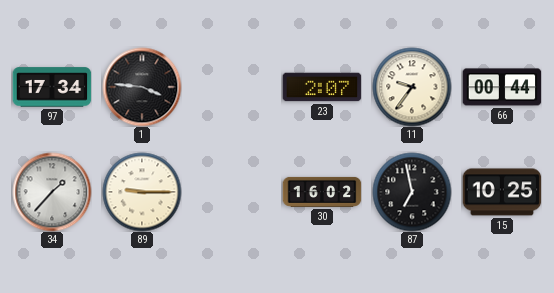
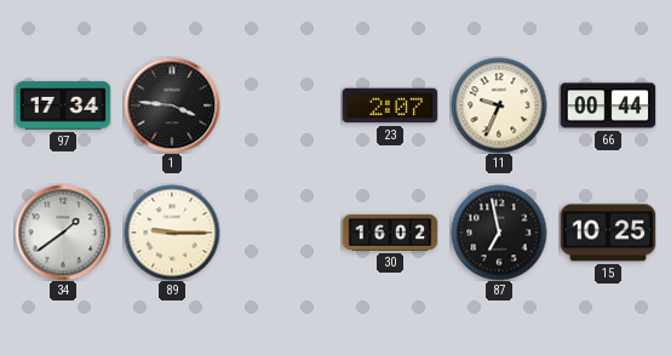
11: 9:36 -> 9:34 (499, 105)
34: 1:37 -> 1:39 (63, 233)
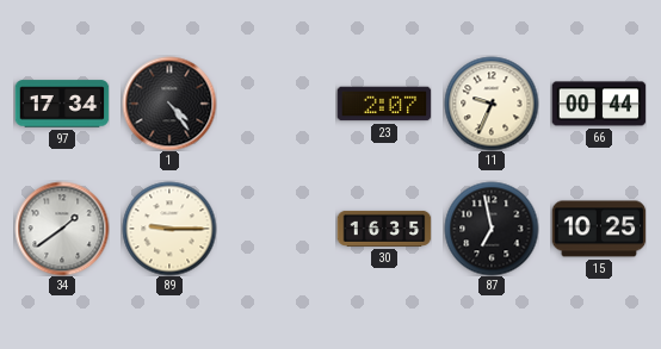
1: 3:46 -> 4:24 (169, 104)
30: 16:02 -> 16:35 (384, 229)
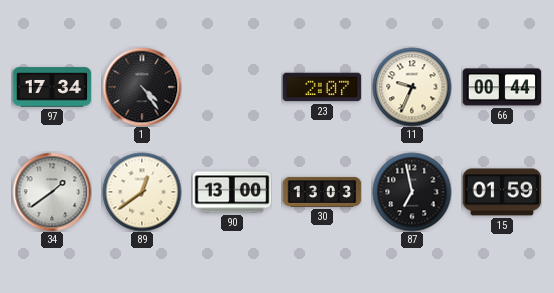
89: 9:15 -> 12:39 (142, 192)
90: none -> 13:00 (232, 192)
30: 16:35 -> 13:03 (322, 192)
15: 10:25 -> 01:59 (502, 192)
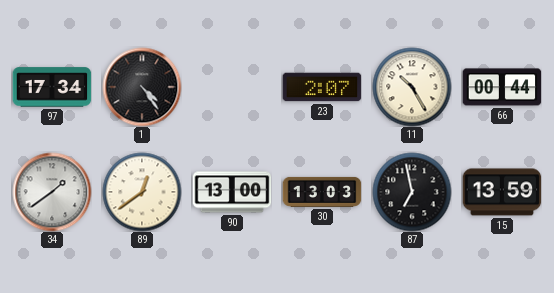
11: 9:34 -> 10:25 (412, 87)
15: 01:59 -> 13:59 (502, 192)
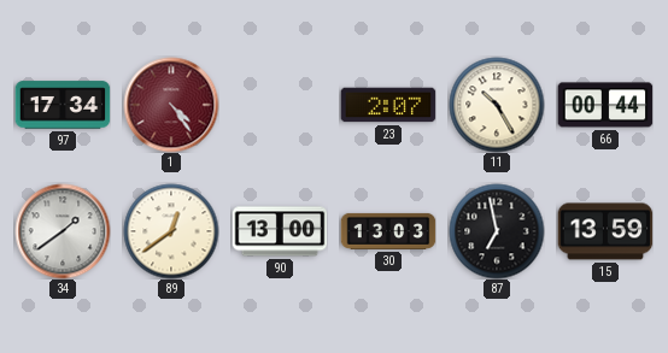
1 dial: black -> burgundy (171, 105)
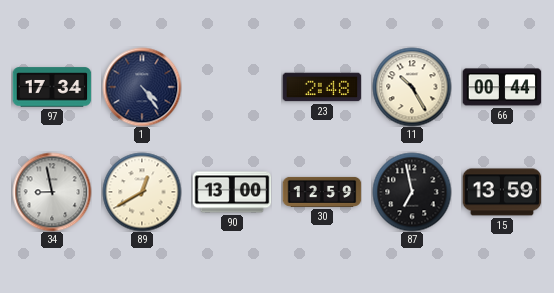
1 dial: burgundy -> navy (142, 87)
23: 2:07 -> 2:48 (322, 87)
34: 1:39 -> 8:58 (52, 192)
89: 12:39 -> 12:40 (142, 192)
30: 13:03 -> 12:59 (322, 192)
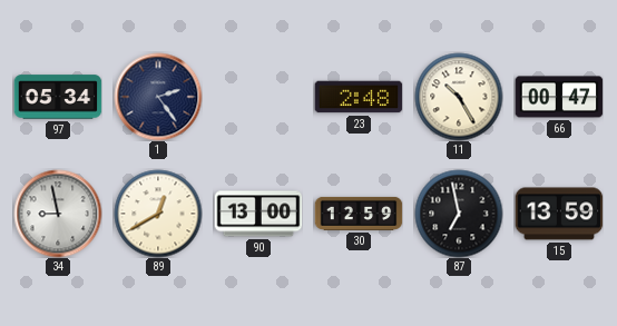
97: 17:34 -> 05:34 (58, 97)
1: 4:24 -> 2:24 (158, 97)
66: 00:44 -> 00:47 (559, 97)
